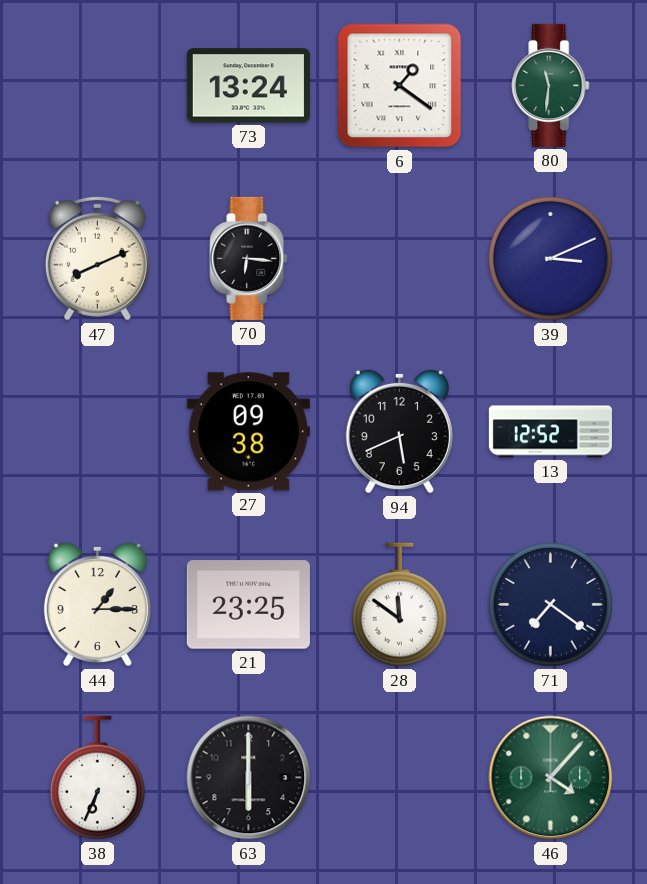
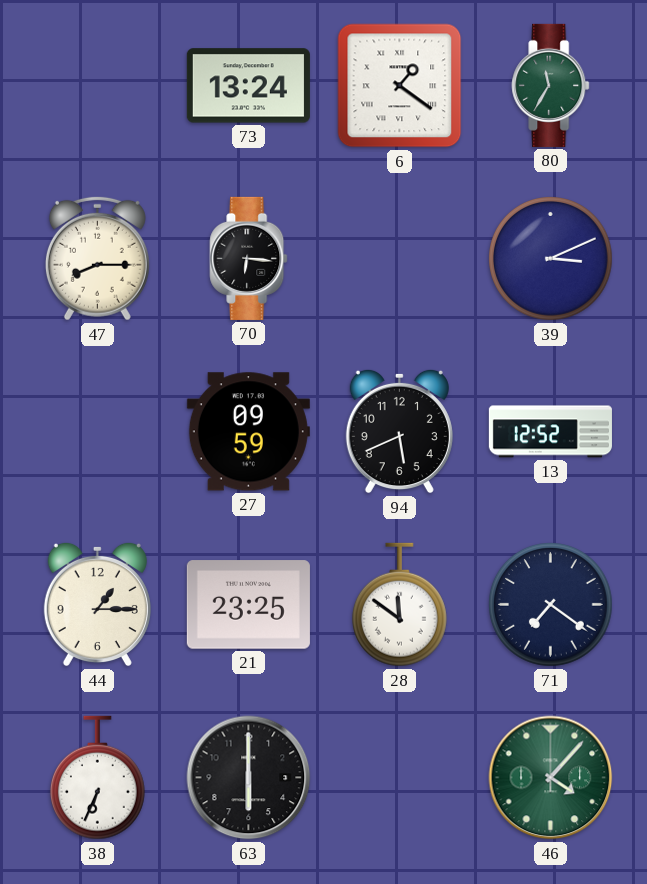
80: 11:31 -> 11:35 (551, 85)
47: 8:11 -> 8:15 (97, 258)
27: 09:38 -> 09:59 (248, 432)
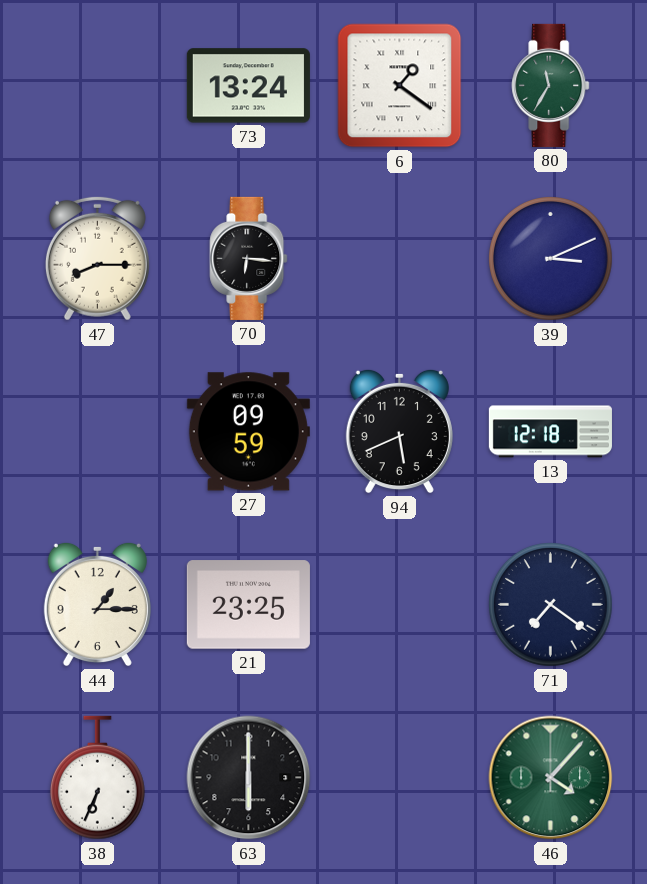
13: 12:52 -> 12:18 (550, 432)
28: 11:51 -> none (399, 605)
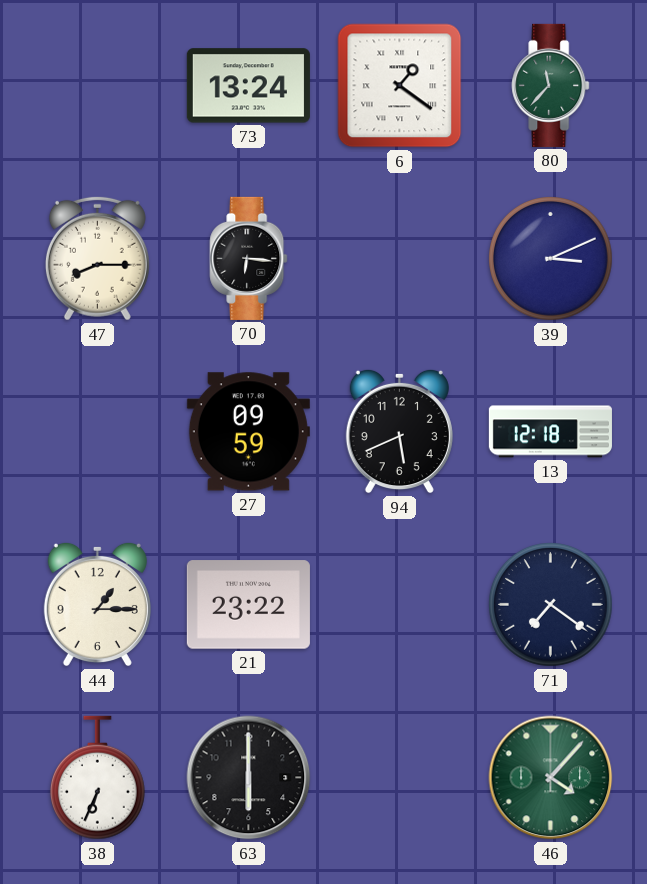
80: 11:35 -> 11:37 (551, 85)
21: 23:25 -> 23:22 (248, 605)
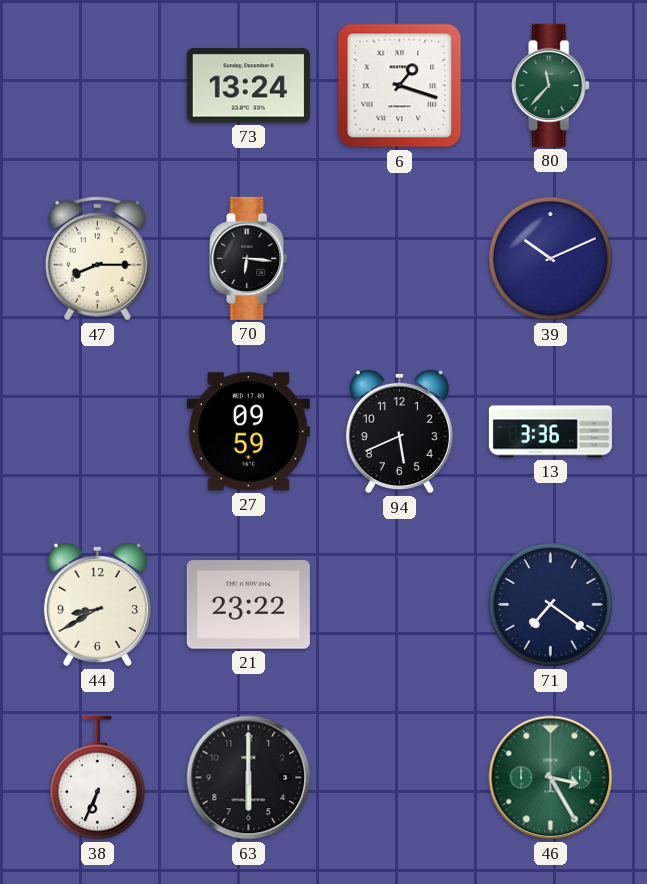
6: 1:21 -> 1:18 (400, 86)
39: 3:11 -> 10:11 (551, 259)
13: 12:18 -> 3:36 (550, 432)
44: 1:15 -> 8:40 (97, 604)
46: 4:07 -> 3:25 (551, 778)
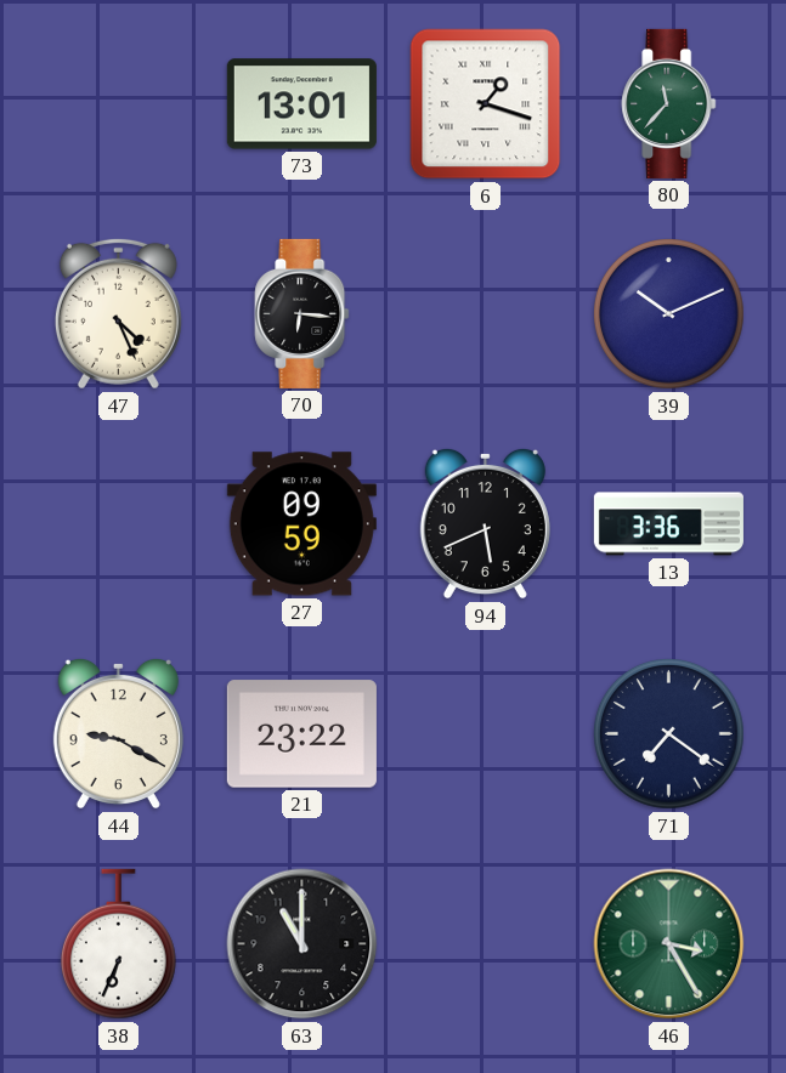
73: 13:24 -> 13:01 (301, 104)
47: 8:15 -> 4:26 (118, 313)
44: 8:40 -> 9:20 (118, 733)
63: 6:00 -> 11:00 (302, 944)
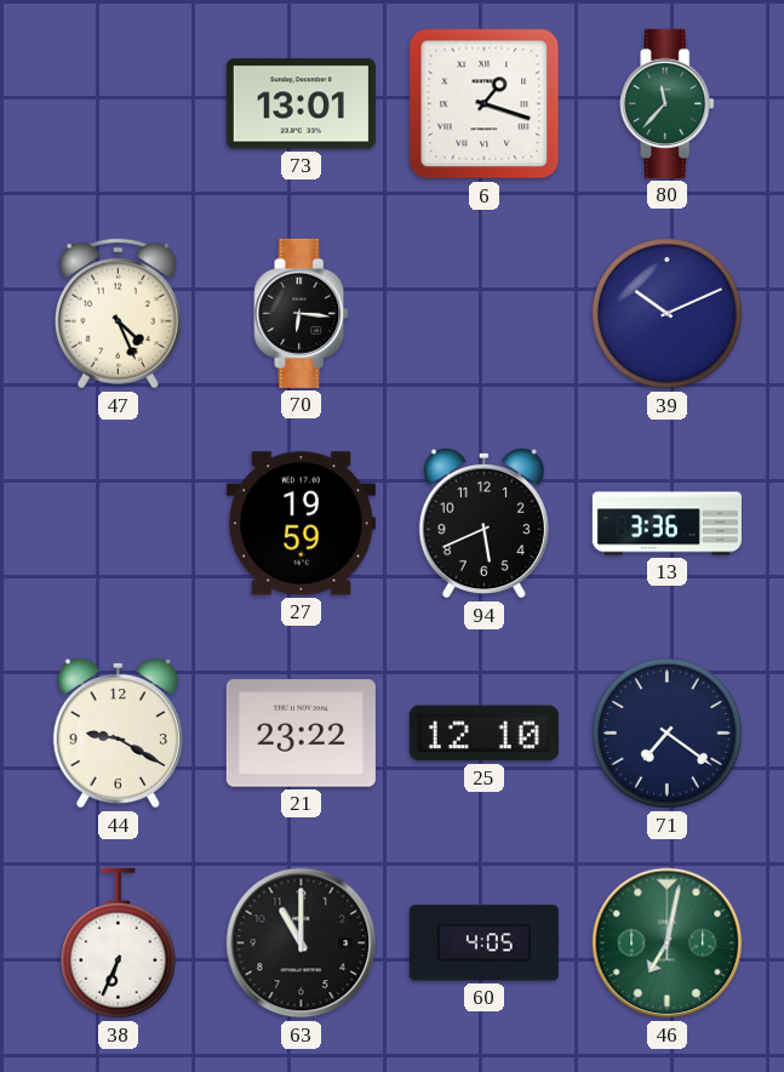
27: 09:59 -> 19:59 (301, 524)
25: none -> 12:10 (483, 734)
60: none -> 4:05 (483, 943)
46: 3:25 -> 7:02 (668, 943)
